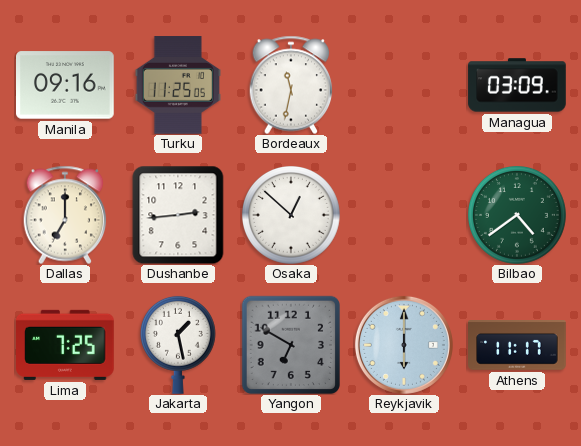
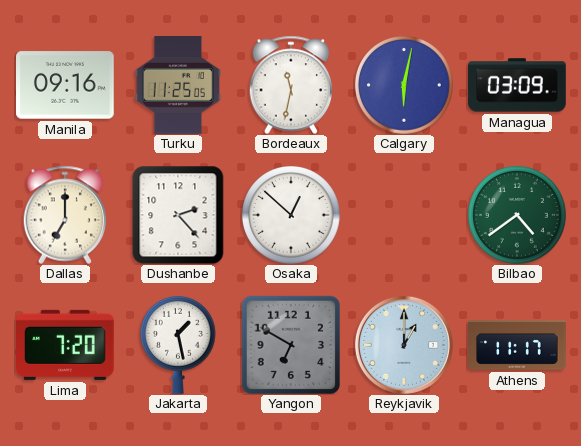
Calgary: none -> 6:02 (405, 86)
Dushanbe: 2:44 -> 2:23 (178, 215)
Lima: 7:25 -> 7:20 (66, 345)
Reykjavik: 6:00 -> 1:00 (404, 345)
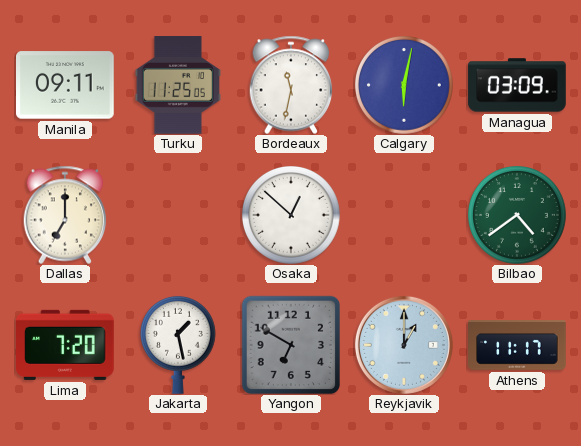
Manila: 09:16 -> 09:11 (65, 85)
Dushanbe: 2:23 -> none (178, 215)
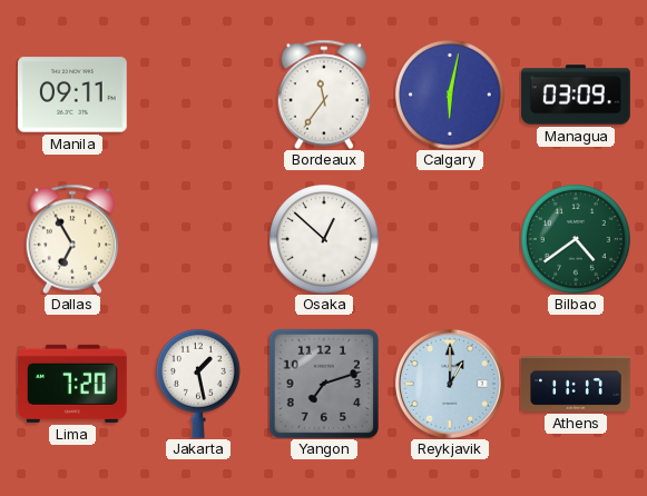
Turku: 11:25 -> none (178, 85)
Bordeaux: 11:32 -> 11:36 (324, 95)
Dallas: 7:00 -> 6:55 (72, 239)
Yangon: 6:50 -> 7:12 (323, 383)
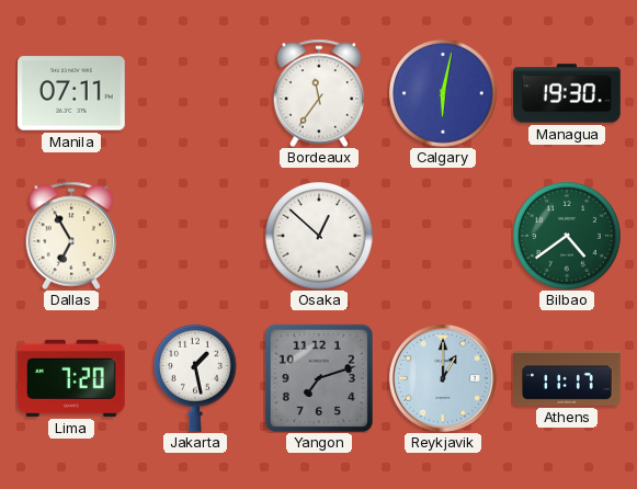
Manila: 09:11 -> 07:11 (71, 93)
Managua: 03:09 -> 19:30 (567, 93)
